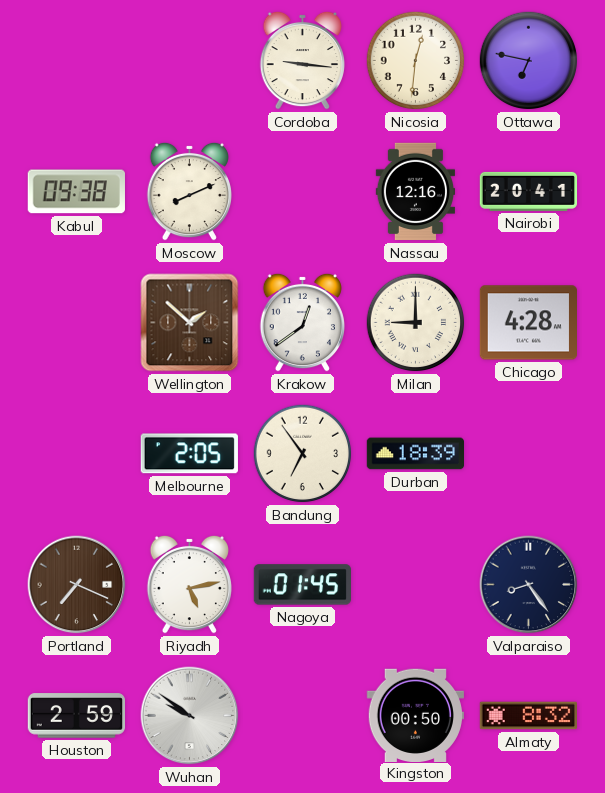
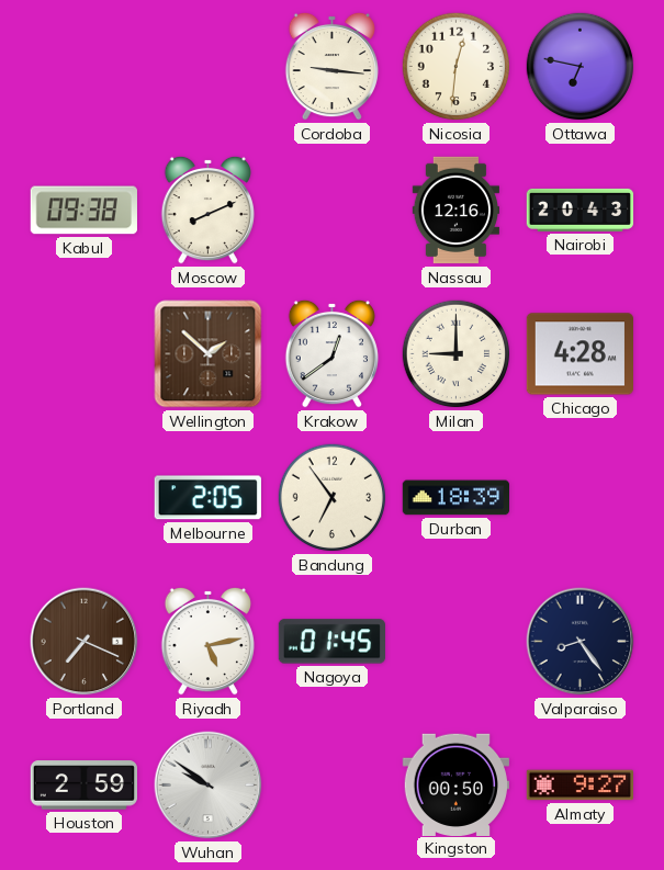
Nairobi: 20:41 -> 20:43 (581, 210)
Almaty: 8:32 -> 9:27 (579, 786)
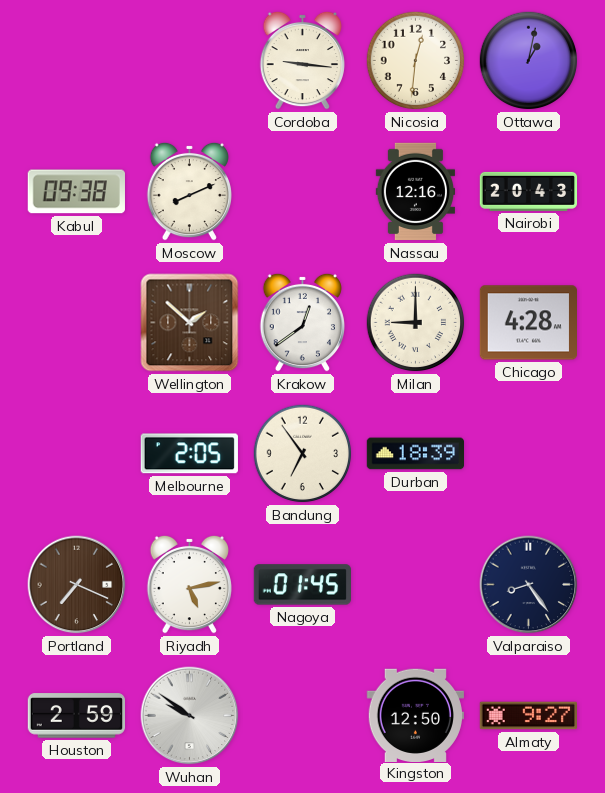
Ottawa: 6:47 -> 1:02 (529, 61)
Kingston: 00:50 -> 12:50 (415, 715)
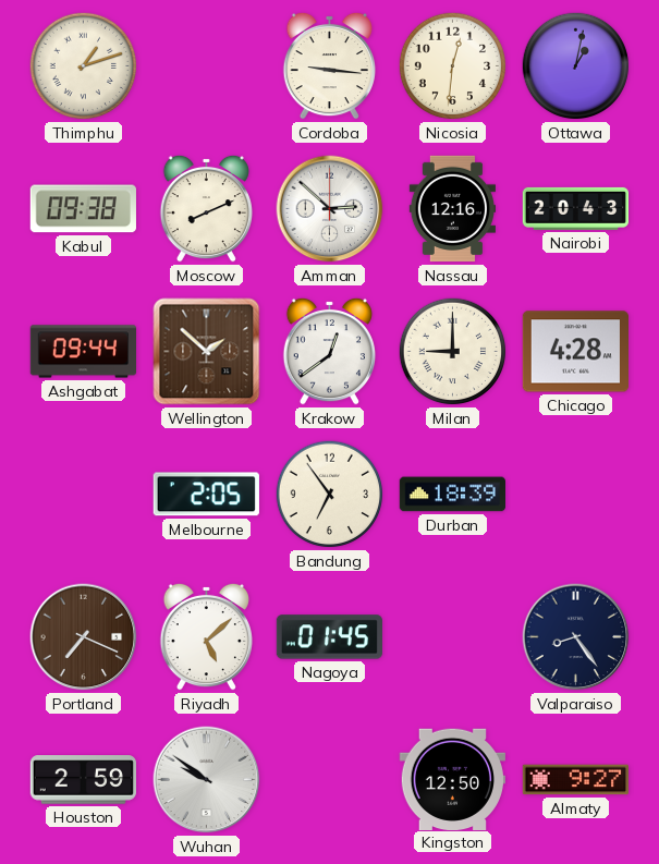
Thimphu: none -> 1:12 (84, 66)
Amman: none -> 2:52 (330, 209)
Ashgabat: none -> 09:44 (83, 352)
Riyadh: 5:13 -> 5:08 (206, 636)
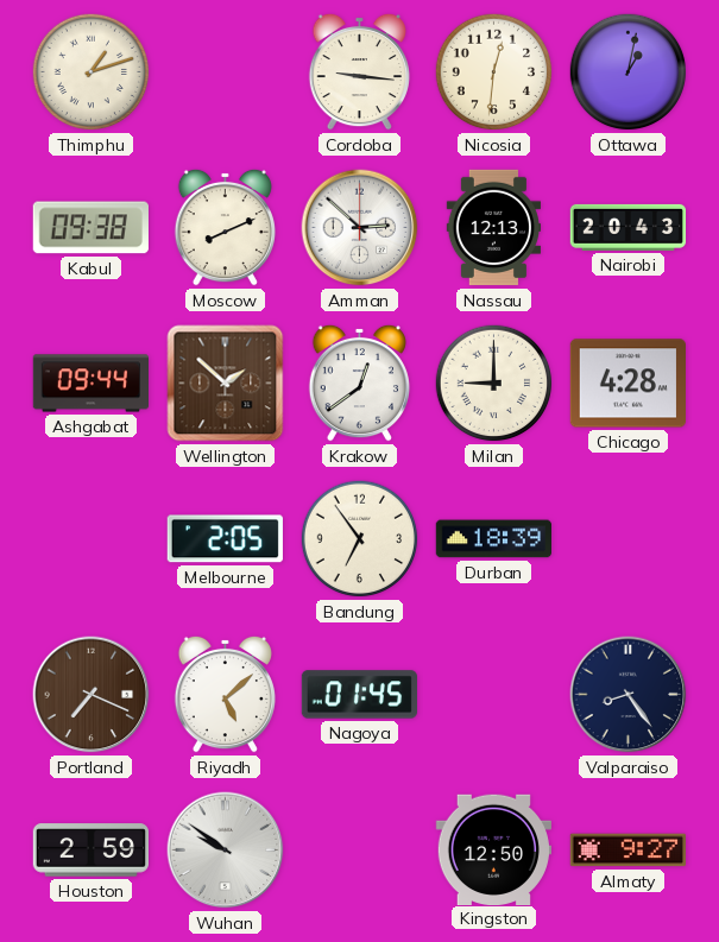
Nassau: 12:16 -> 12:13 (493, 228)
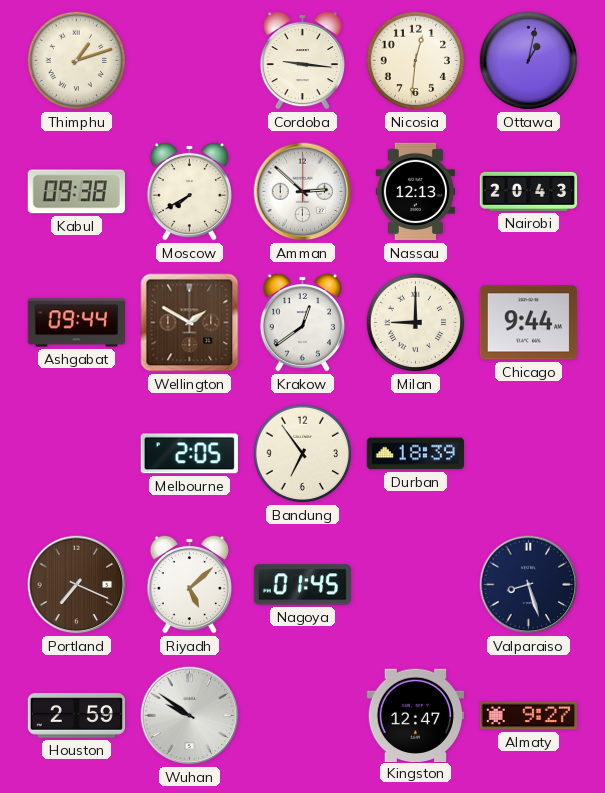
Moscow: 8:11 -> 7:40 (189, 191)
Wellington: 1:52 -> 1:50 (190, 323)
Chicago: 4:28 -> 9:44 (528, 323)
Valparaiso: 8:24 -> 8:27 (529, 585)
Kingston: 12:50 -> 12:47 (415, 715)
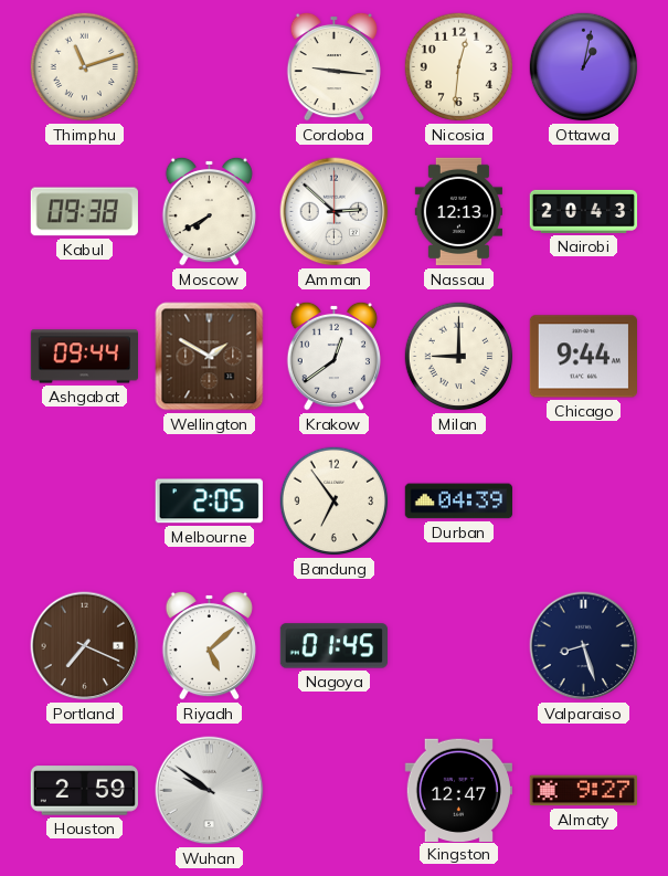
Thimphu: 1:12 -> 11:12 (85, 67)
Durban: 18:39 -> 04:39 (458, 502)
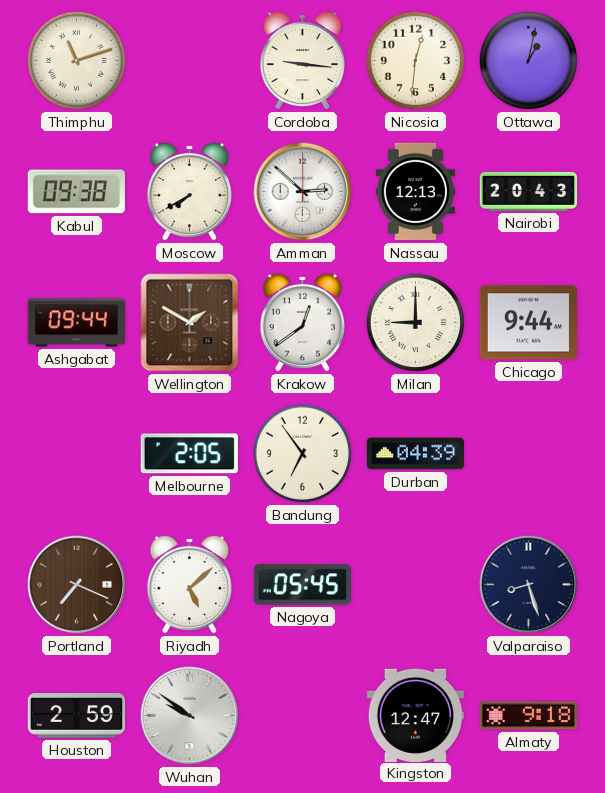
Nagoya: 01:45 -> 05:45 (302, 585)
Almaty: 9:27 -> 9:18 (528, 716)
